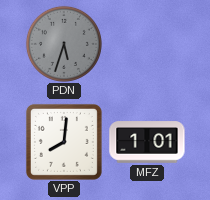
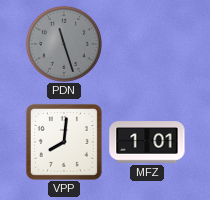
PDN: 5:33 -> 11:27 (64, 44)
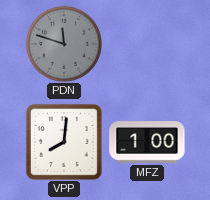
PDN: 11:27 -> 11:48 (64, 44)
MFZ: 1:01 -> 1:00 (147, 142)
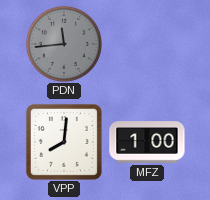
PDN: 11:48 -> 11:44 (64, 44)
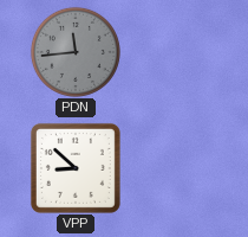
VPP: 8:01 -> 8:52 (76, 168)
MFZ: 1:00 -> none (147, 142)
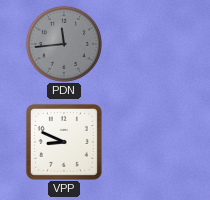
VPP: 8:52 -> 8:49 (64, 142)
